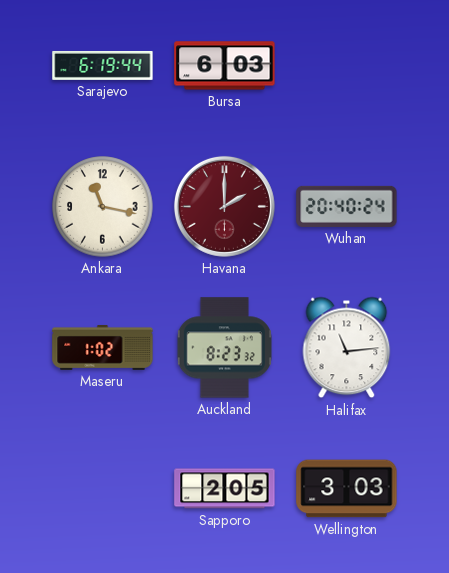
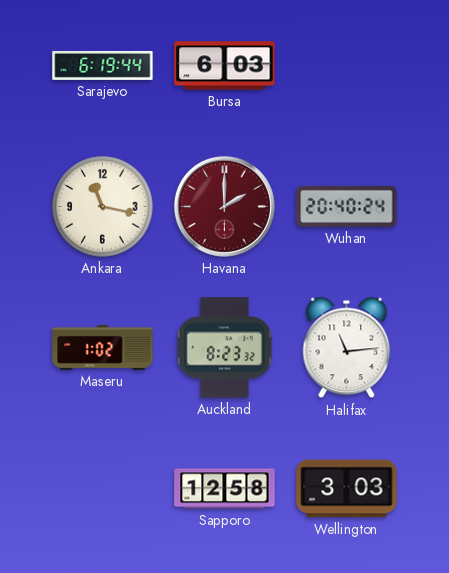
Sapporo: 2:05 -> 12:58 (225, 489)
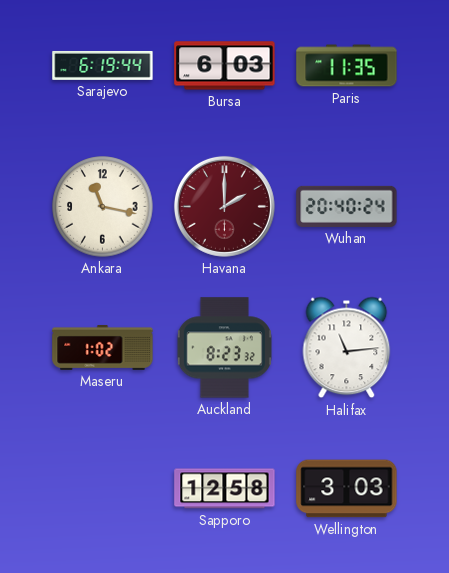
Paris: none -> 11:35 (347, 66)
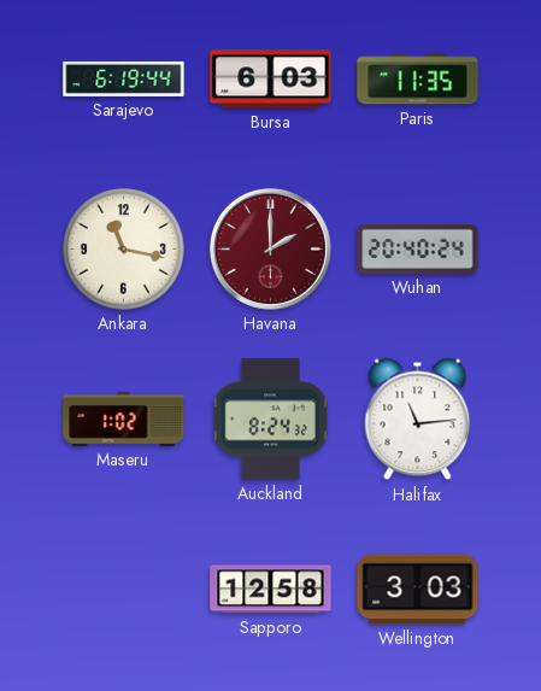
Auckland: 8:23 -> 8:24 (270, 420)
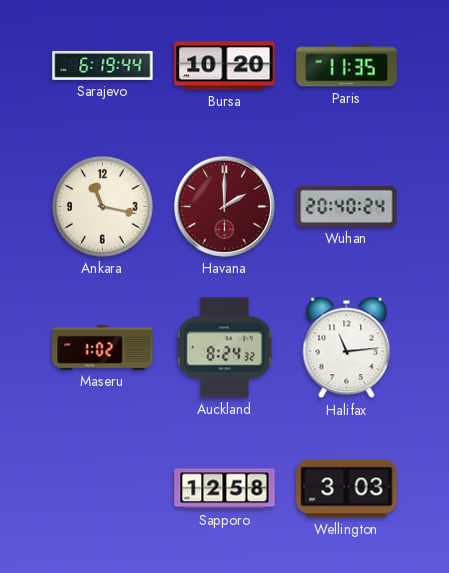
Bursa: 6:03 -> 10:20 (225, 66)
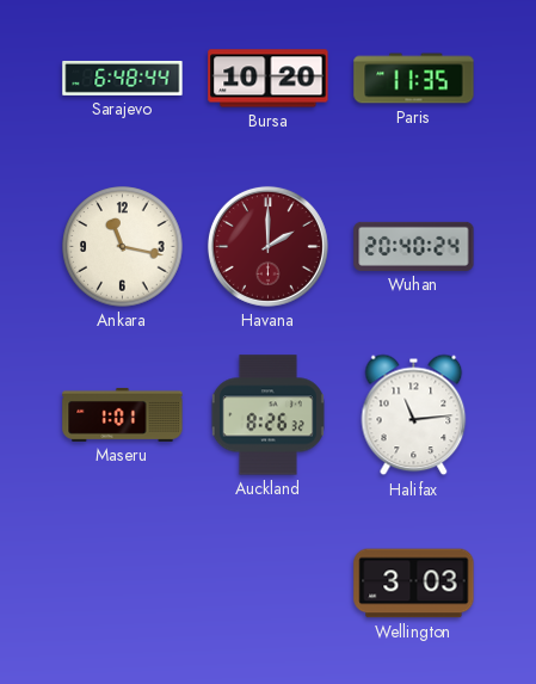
Sarajevo: 6:19 -> 6:48 (123, 78)
Maseru: 1:02 -> 1:01 (123, 414)
Auckland: 8:24 -> 8:26 (267, 415)
Sapporo: 12:58 -> none (225, 489)
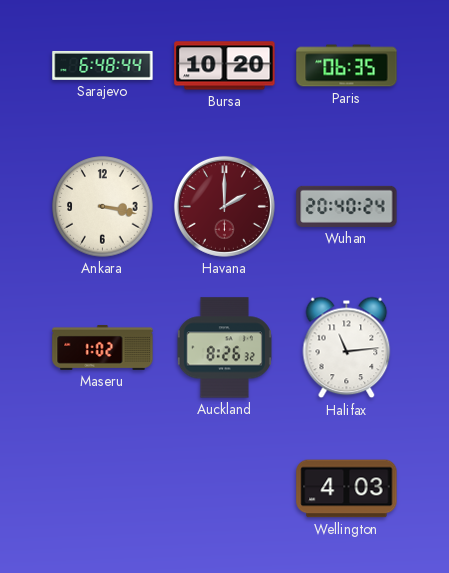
Paris: 11:35 -> 06:35 (347, 66)
Ankara: 11:17 -> 3:17 (103, 207)
Maseru: 1:01 -> 1:02 (103, 347)
Wellington: 3:03 -> 4:03 (347, 489)
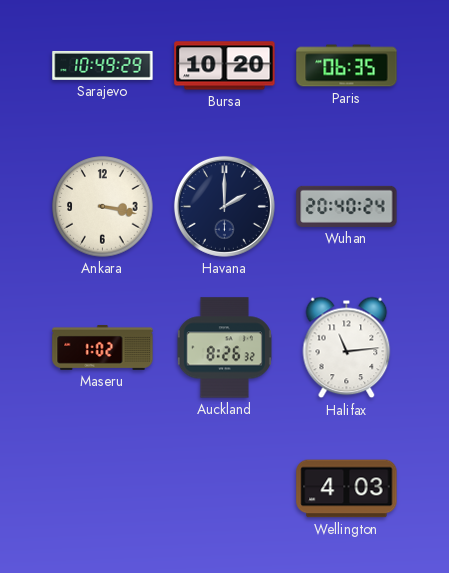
Sarajevo: 6:48 -> 10:49 (103, 65)
Havana dial: burgundy -> navy (224, 206)
